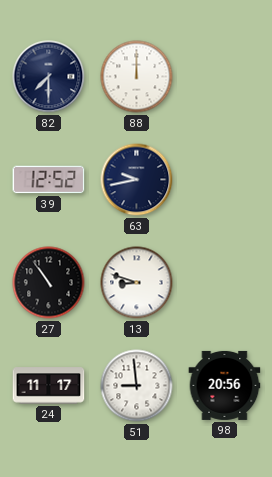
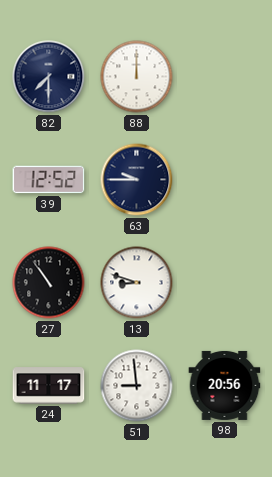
63: 9:43 -> 9:45 (137, 180)
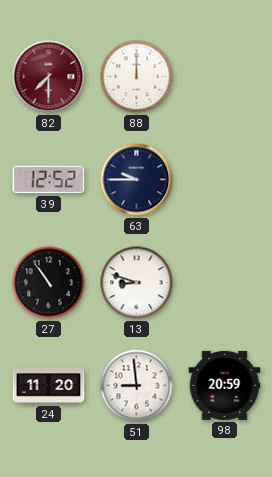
82 dial: navy -> burgundy (49, 77)
24: 11:17 -> 11:20 (49, 386)
98: 20:56 -> 20:59 (225, 385)
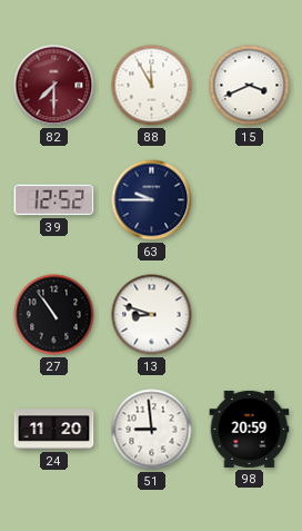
88: 12:00 -> 11:55 (152, 86)
15: none -> 3:41 (250, 86)
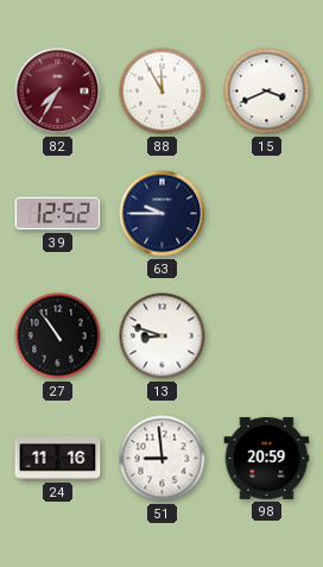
82: 7:30 -> 7:35 (58, 92)
24: 11:20 -> 11:16 (58, 459)
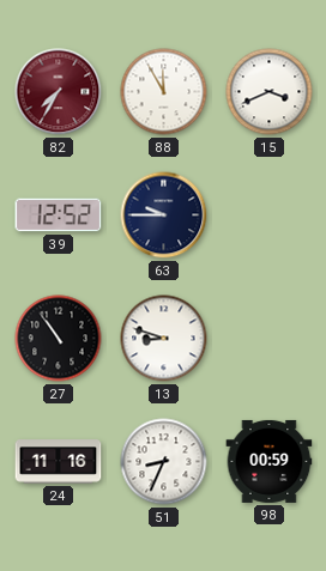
51: 8:59 -> 8:34 (164, 462)
98: 20:59 -> 00:59 (270, 461)
